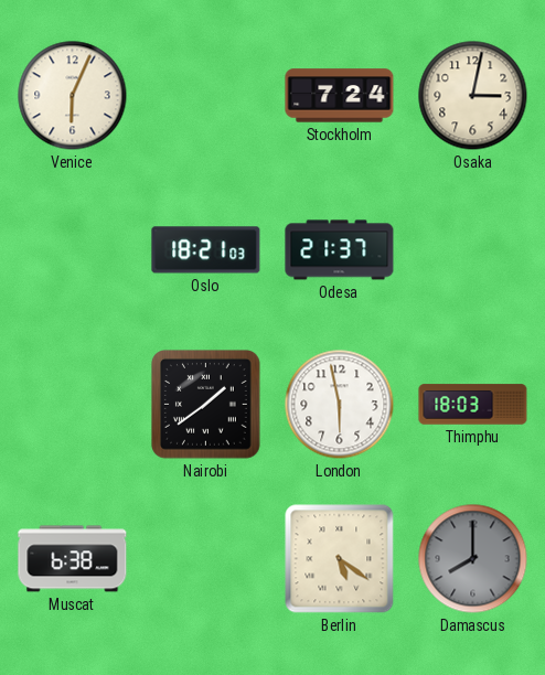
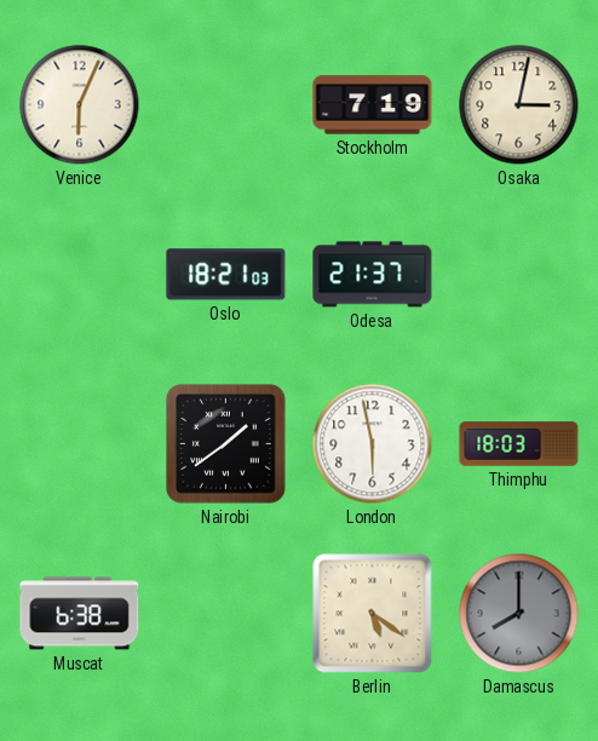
Stockholm: 7:24 -> 7:19 (373, 105)
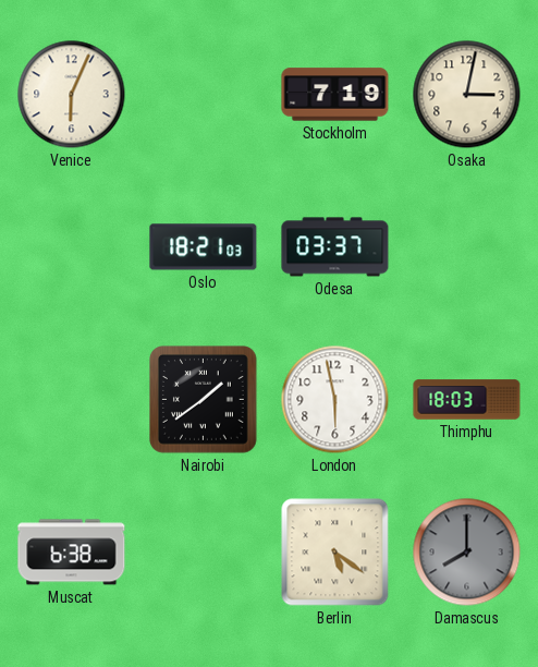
Odesa: 21:37 -> 03:37 (335, 247)
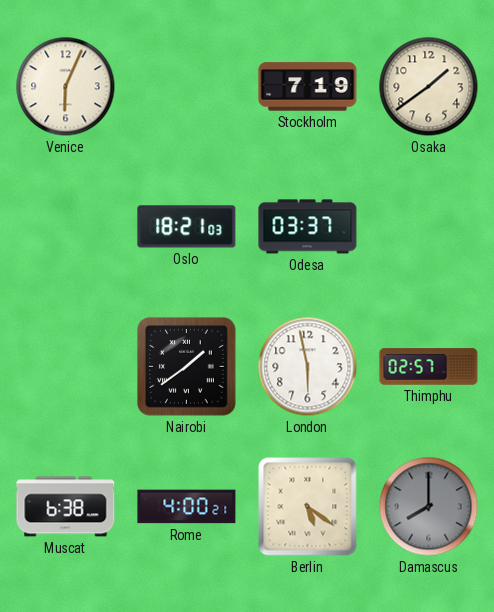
Osaka: 3:02 -> 1:39 (429, 87)
Thimphu: 18:03 -> 02:57 (429, 367)
Rome: none -> 4:00 (187, 507)
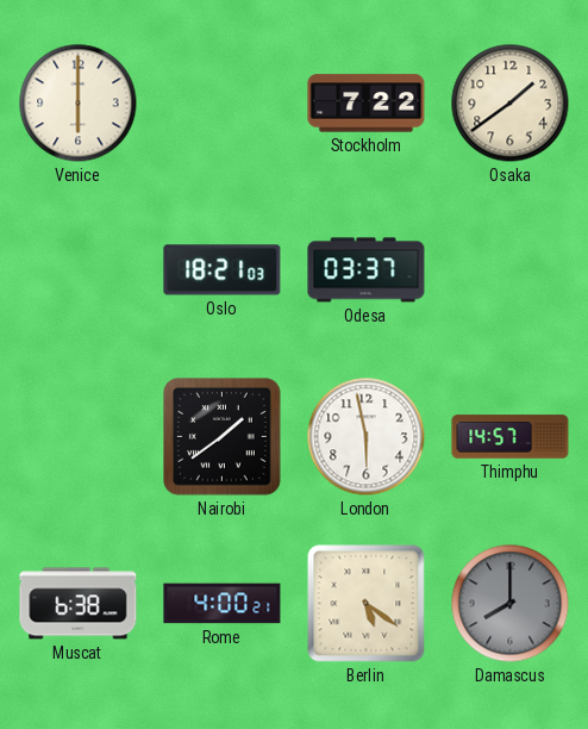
Venice: 6:04 -> 6:00 (79, 104)
Stockholm: 7:19 -> 7:22 (367, 104)
Thimphu: 02:57 -> 14:57 (511, 437)
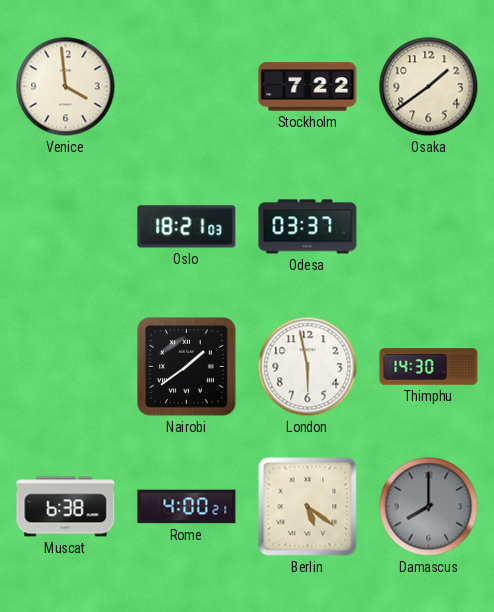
Venice: 6:00 -> 3:59 (66, 87)
Thimphu: 14:57 -> 14:30 (429, 367)
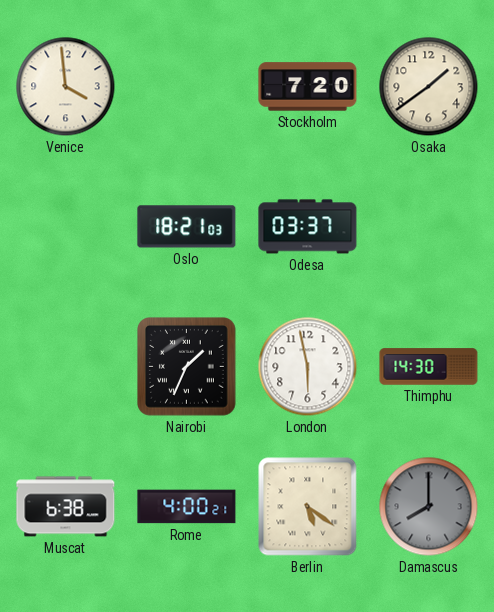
Stockholm: 7:22 -> 7:20 (308, 87)
Nairobi: 1:39 -> 1:34 (187, 367)
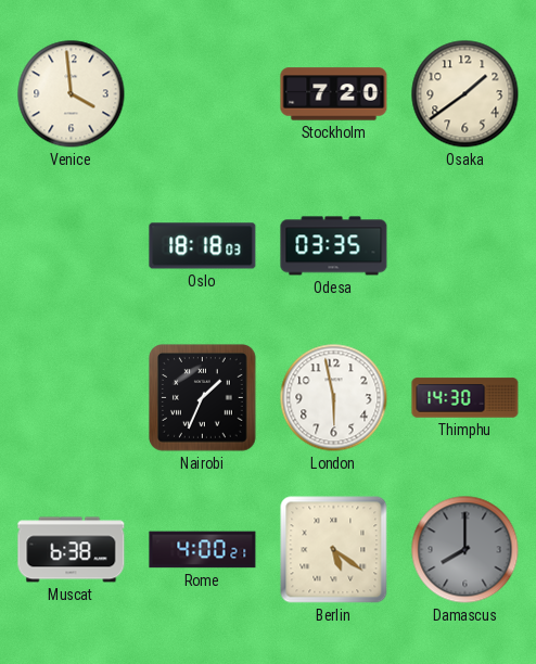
Oslo: 18:21 -> 18:18 (203, 246)
Odesa: 03:37 -> 03:35 (334, 246)
